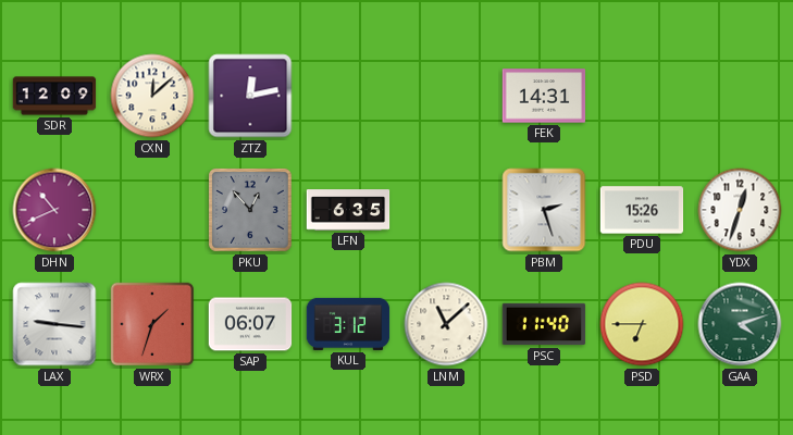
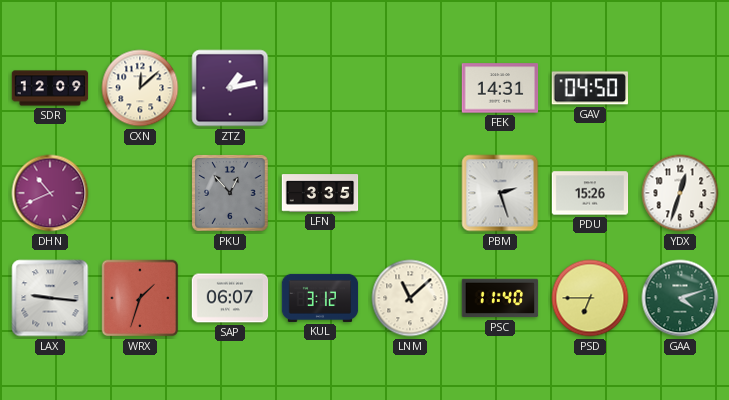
ZTZ: 12:13 -> 1:13 (230, 88)
GAV: none -> 04:50 (589, 88)
LFN: 6:35 -> 3:35 (320, 193)
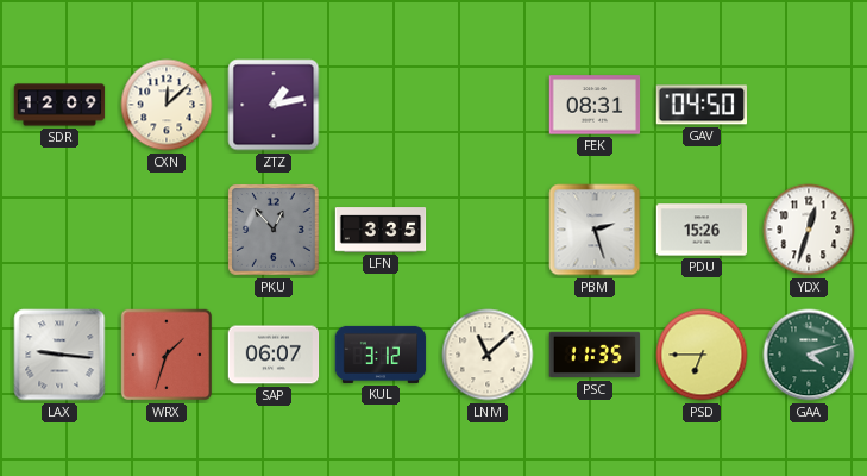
FEK: 14:31 -> 08:31 (595, 105)
DHN: 10:41 -> none (50, 193)
PSC: 11:40 -> 11:35 (595, 355)
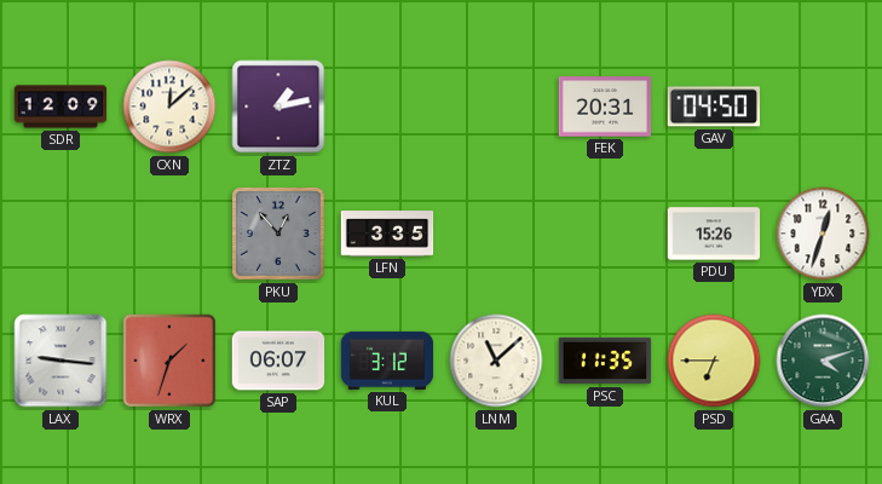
FEK: 08:31 -> 20:31 (605, 106)
PBM: 2:27 -> none (595, 230)
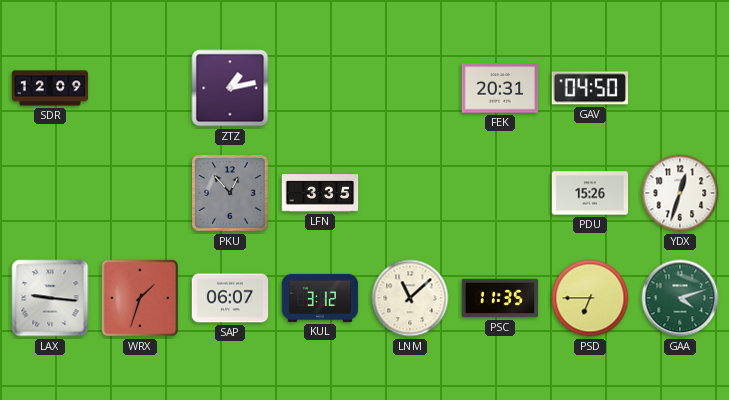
CXN: 12:08 -> none (169, 106)
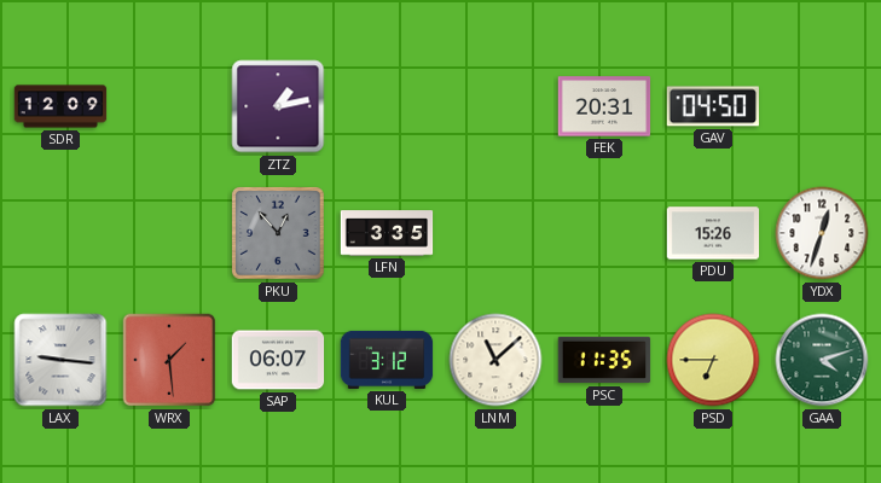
WRX: 1:33 -> 1:29 (169, 360)
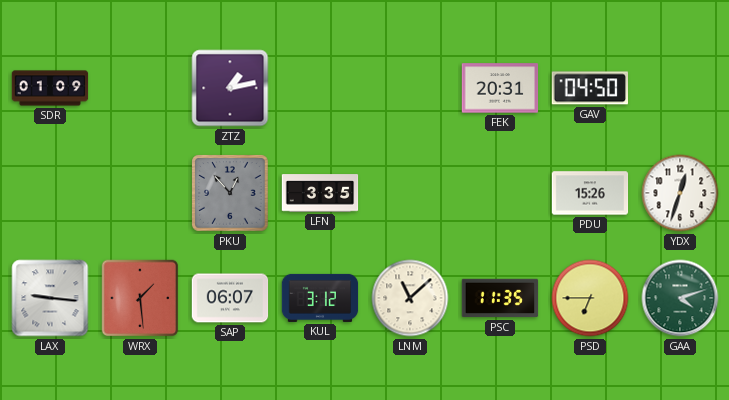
SDR: 12:09 -> 01:09 (50, 88)
